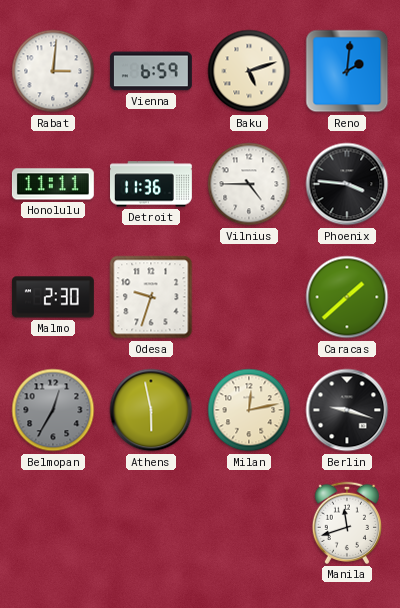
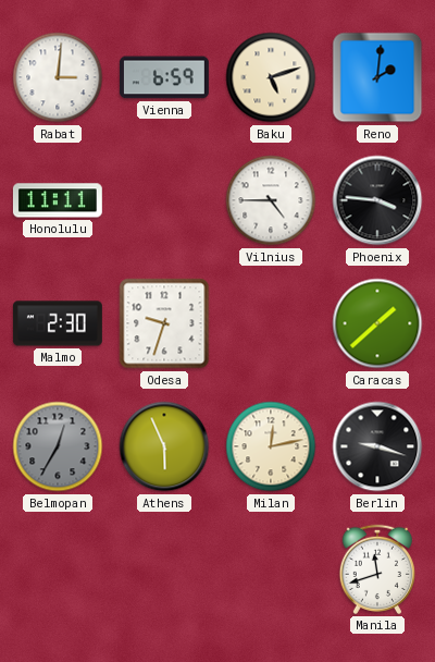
Detroit: 11:36 -> none (152, 184)
Athens: 5:58 -> 5:56 (164, 446)
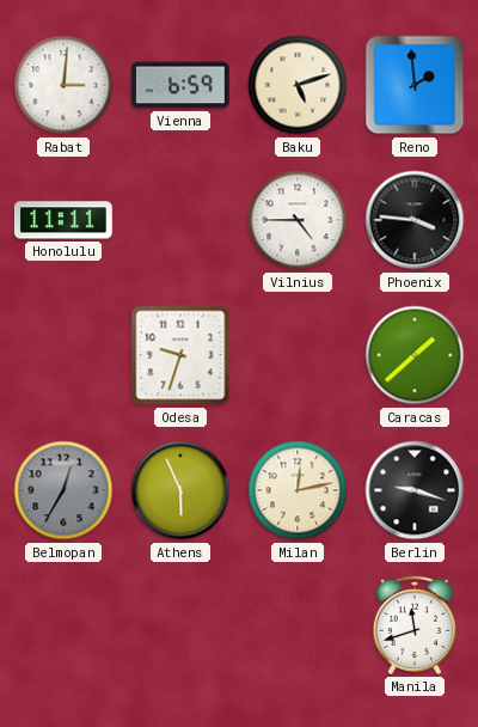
Reno: 2:01 -> 1:59 (415, 85)
Malmo: 2:30 -> none (58, 323)
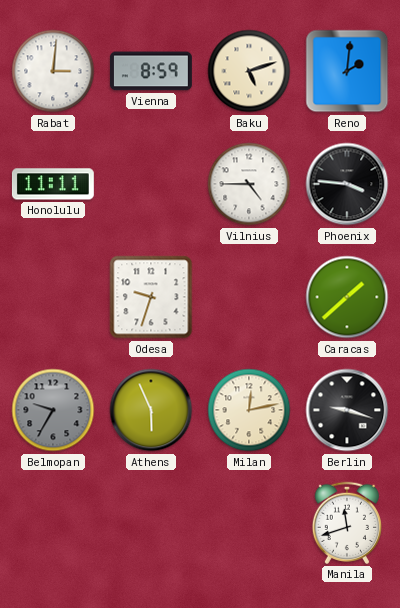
Vienna: 6:59 -> 8:59 (151, 71)
Reno: 1:59 -> 2:01 (347, 71)
Belmopan: 12:35 -> 9:35 (53, 410)
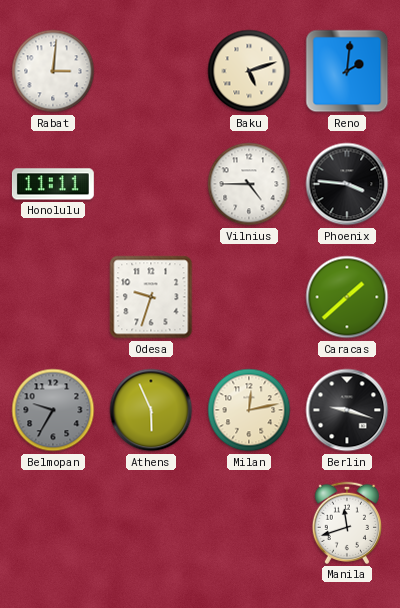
Vienna: 8:59 -> none (151, 71)
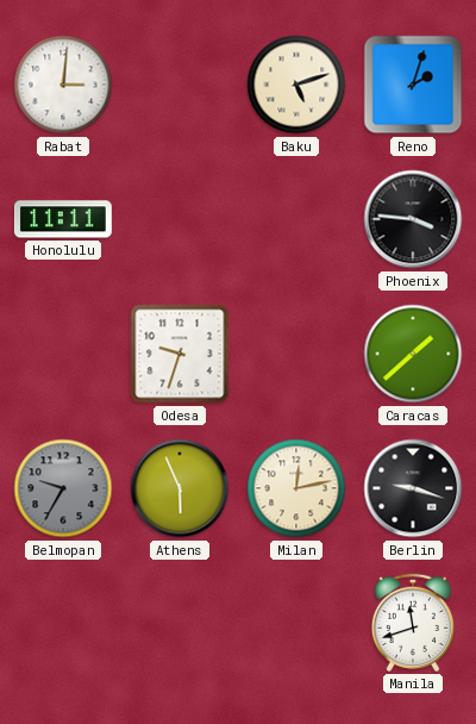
Reno: 2:01 -> 2:03 (413, 85)
Vilnius: 4:45 -> none (249, 184)
